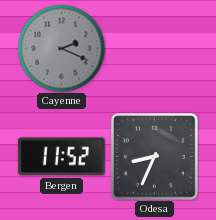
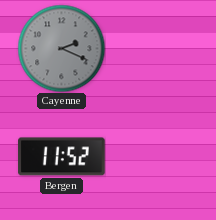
Odesa: 8:34 -> none (155, 157)
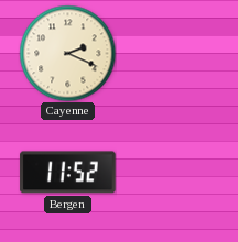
Cayenne dial: grey -> cream (67, 53)
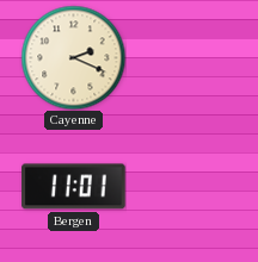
Bergen: 11:52 -> 11:01 (74, 187)
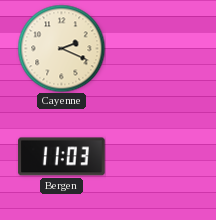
Bergen: 11:01 -> 11:03 (62, 157)
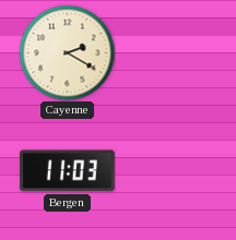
Cayenne: 2:19 -> 2:20 (67, 52)
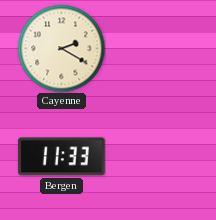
Bergen: 11:03 -> 11:33 (62, 157)
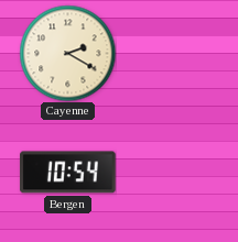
Bergen: 11:33 -> 10:54 (68, 173)
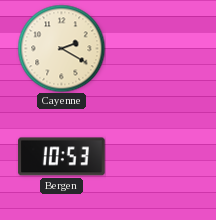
Bergen: 10:54 -> 10:53 (62, 157)
